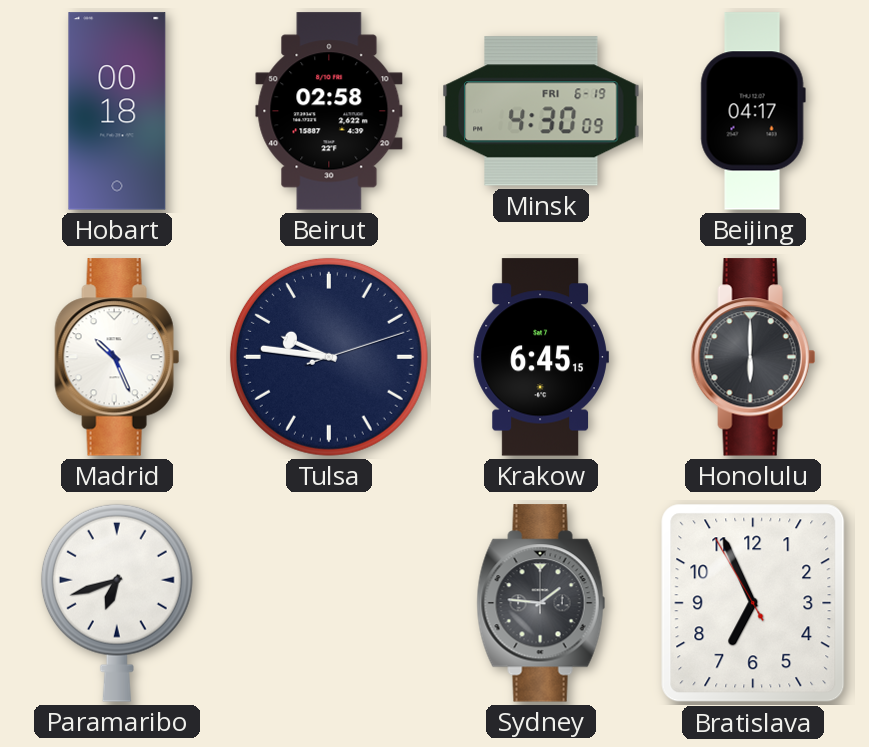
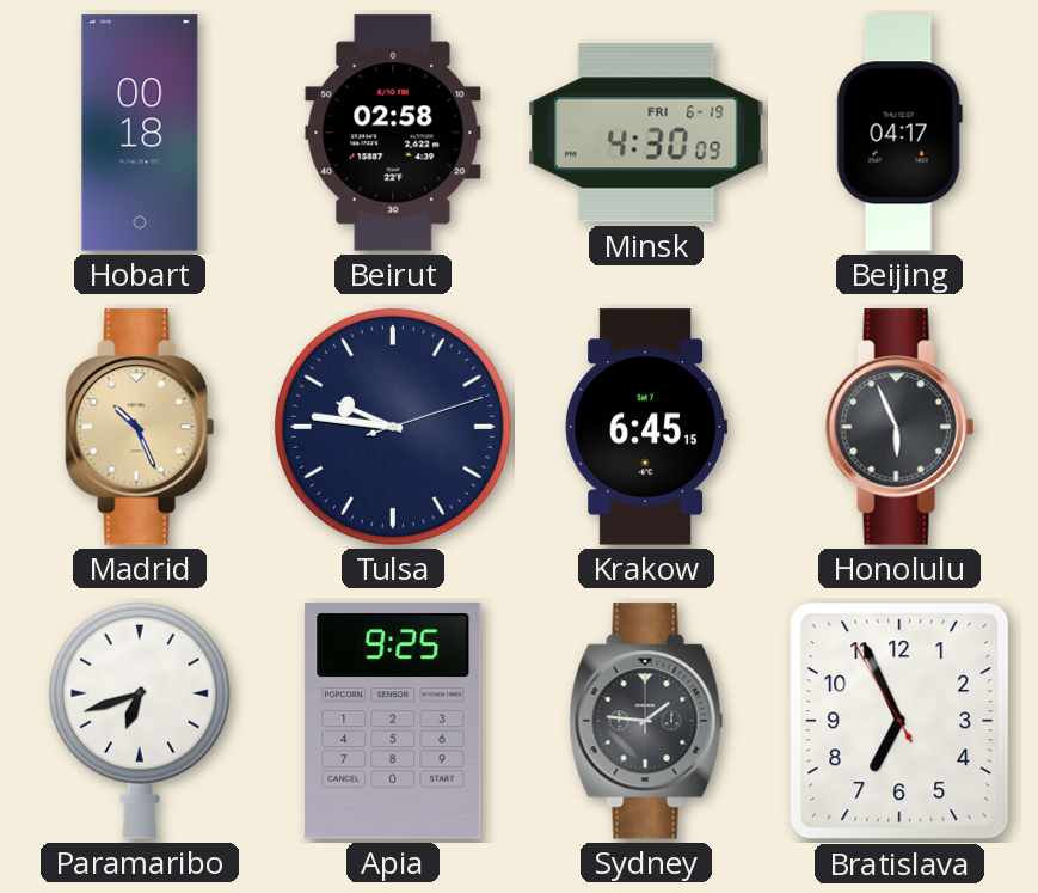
Madrid dial: white -> champagne (140, 427)
Honolulu: 6:00 -> 5:56 (899, 427)
Apia: none -> 9:25 (393, 722)
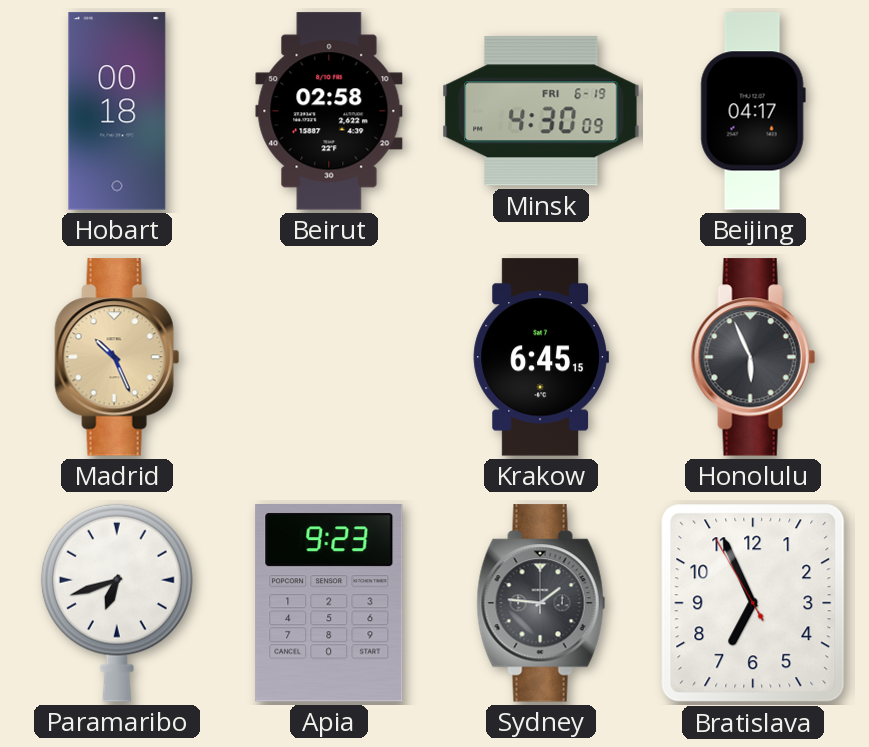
Tulsa: 9:46 -> none (393, 427)
Apia: 9:25 -> 9:23 (329, 604)
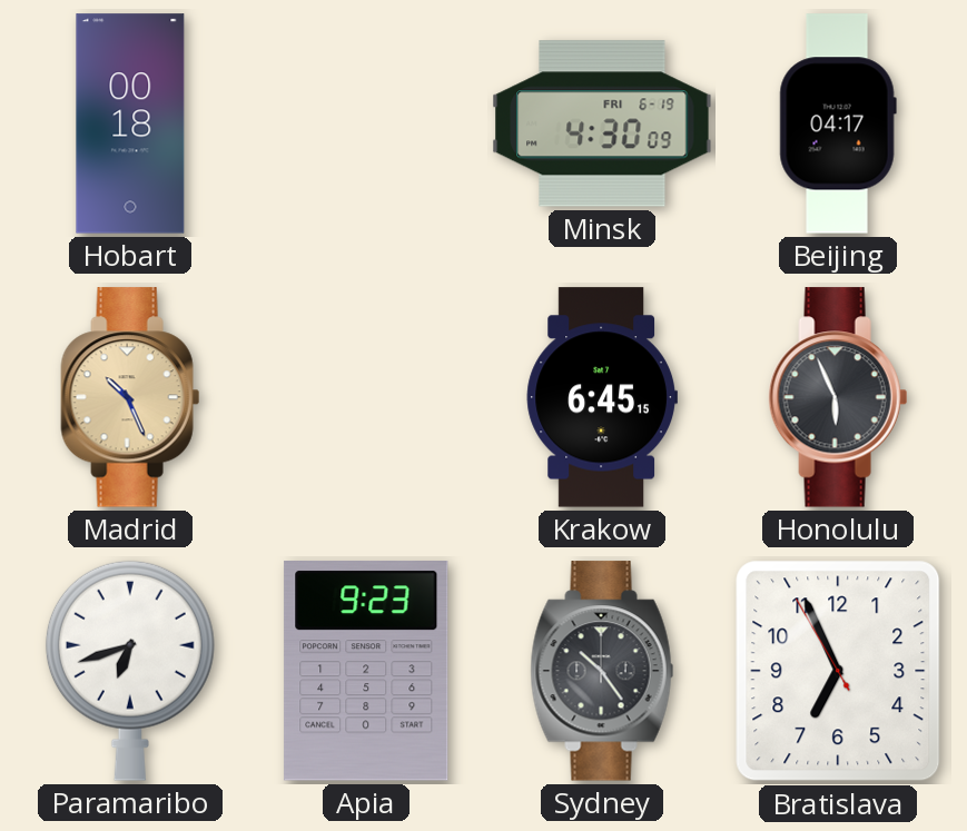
Beirut: 02:58 -> none (329, 111)
Sydney: 1:46 -> 10:24 (602, 671)
